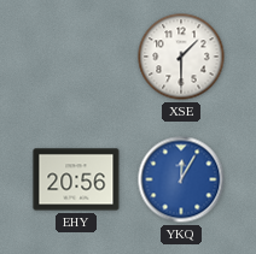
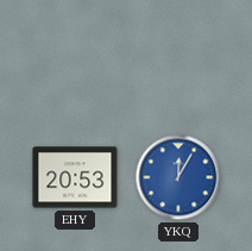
XSE: 1:30 -> none (181, 57)
EHY: 20:56 -> 20:53 (75, 177)
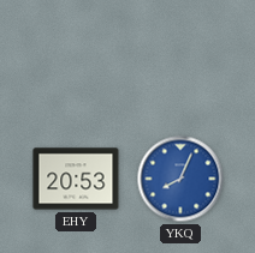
YKQ: 12:05 -> 8:04 (180, 179)
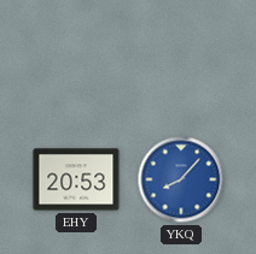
YKQ: 8:04 -> 8:07 (181, 179)
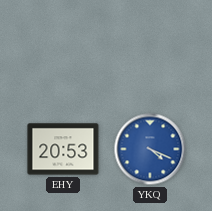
YKQ: 8:07 -> 4:19 (150, 149)
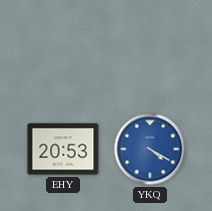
YKQ: 4:19 -> 4:20 (150, 149)
